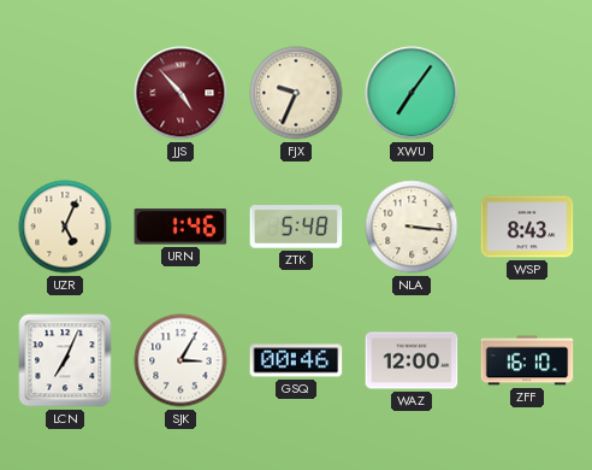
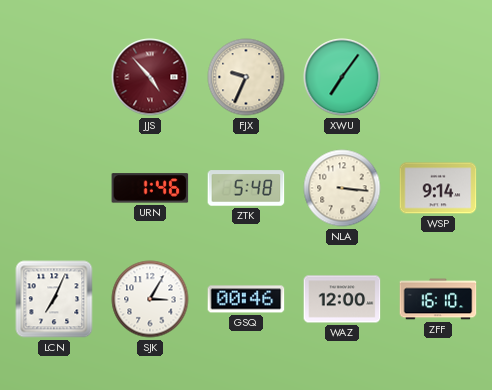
UZR: 5:04 -> none (65, 227)
WSP: 8:43 -> 9:14 (438, 188)
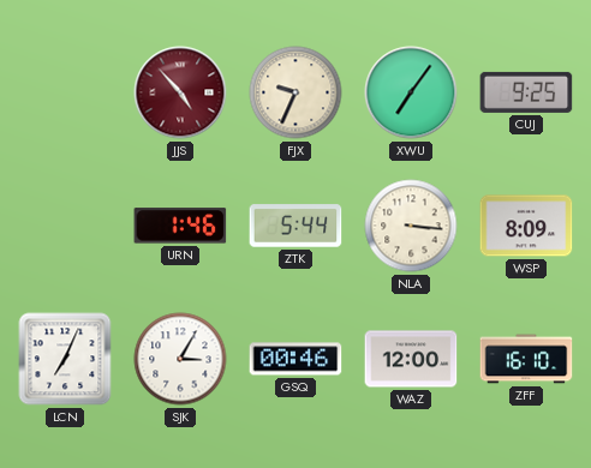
CUJ: none -> 9:25 (526, 92)
ZTK: 5:48 -> 5:44 (295, 226)
WSP: 9:14 -> 8:09 (526, 226)
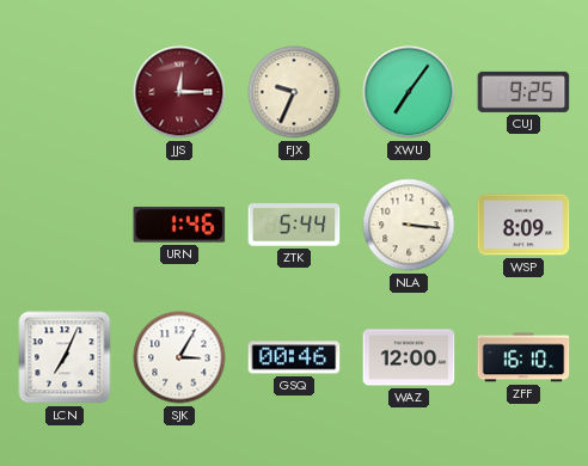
JJS: 4:53 -> 12:15 (179, 92)
